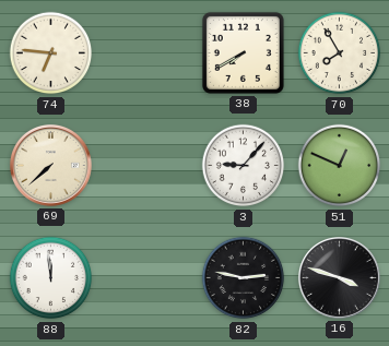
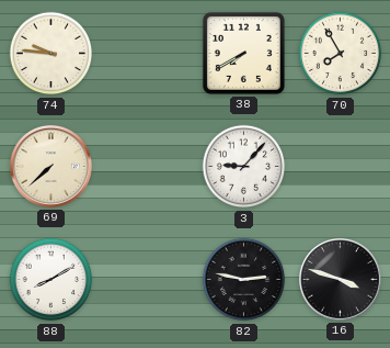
74: 6:46 -> 9:46 (51, 54)
51: 12:49 -> none (340, 166)
88: 11:59 -> 8:10 (51, 280)
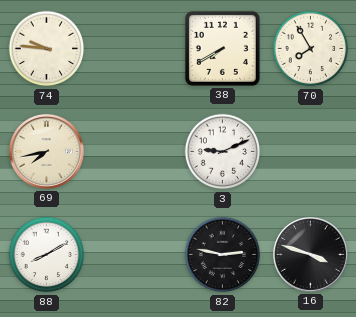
69: 7:38 -> 7:43 (46, 151)
3: 9:07 -> 9:11 (223, 152)
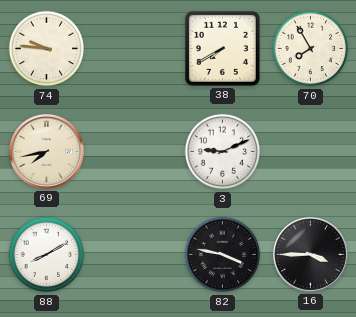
82: 2:47 -> 3:47 (223, 255)
16: 3:48 -> 3:45 (310, 254)
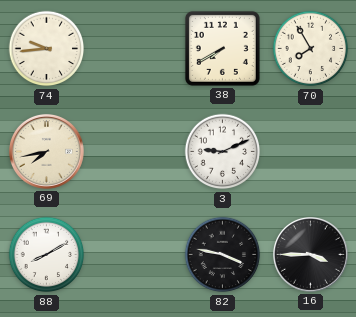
74: 9:46 -> 9:44 (47, 49)
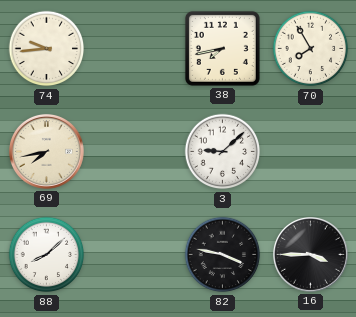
38: 7:40 -> 7:43 (222, 48)
3: 9:11 -> 9:08 (223, 152)
88: 8:10 -> 8:08 (47, 255)
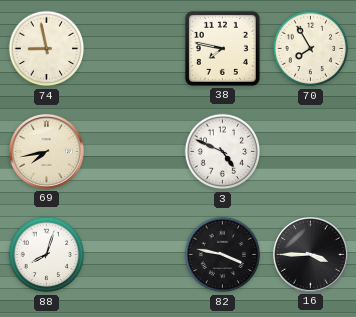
74: 9:44 -> 8:58 (47, 49)
38: 7:43 -> 7:47 (222, 48)
3: 9:08 -> 4:49 (223, 152)
88: 8:08 -> 8:03 (47, 255)
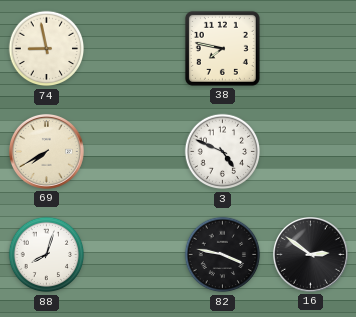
70: 7:55 -> none (311, 49)
69: 7:43 -> 7:40 (46, 151)
16: 3:45 -> 2:51 (310, 254)
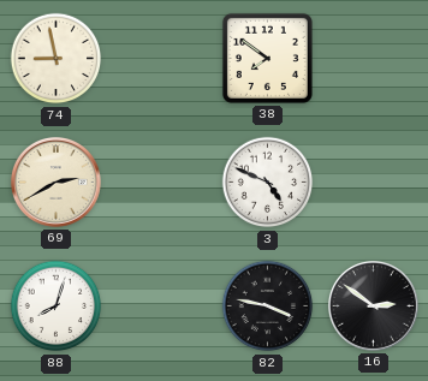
38: 7:47 -> 7:51 (267, 58)
69: 7:40 -> 2:40 (55, 181)
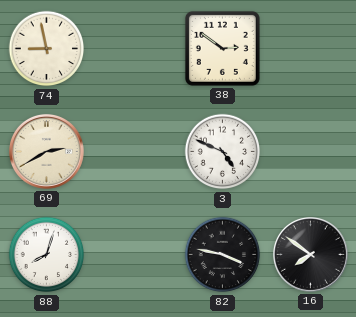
38: 7:51 -> 2:51 (222, 48)
16: 2:51 -> 7:51 (310, 254)
